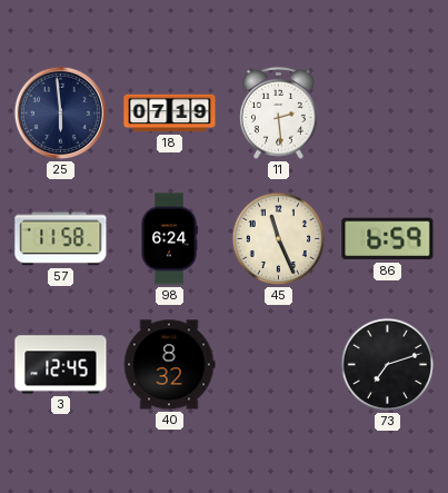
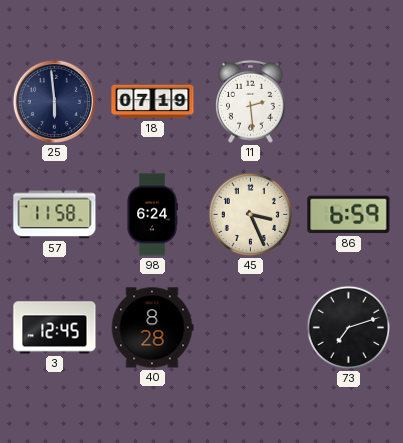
45: 11:26 -> 3:26 (251, 215)
40: 8:32 -> 8:28 (152, 328)
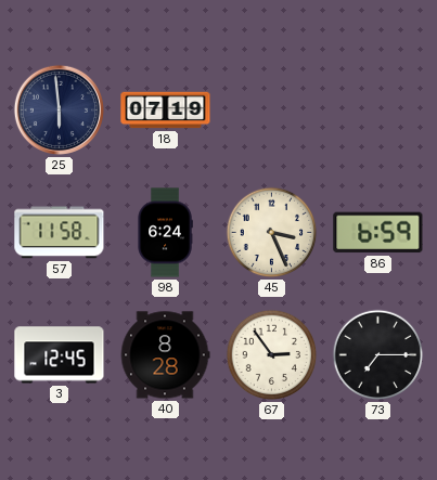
11: 2:29 -> none (251, 101)
67: none -> 2:54 (272, 355)
73: 7:12 -> 7:15 (378, 355)
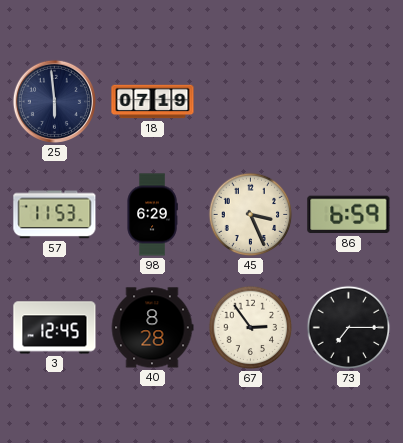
57: 11:58 -> 11:53 (55, 215)
98: 6:24 -> 6:29 (152, 215)
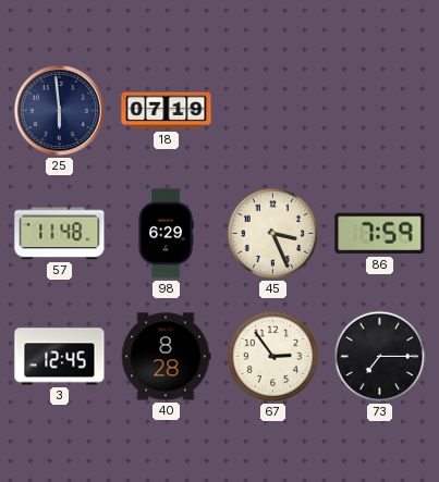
57: 11:53 -> 11:48 (60, 234)
86: 6:59 -> 7:59 (380, 234)
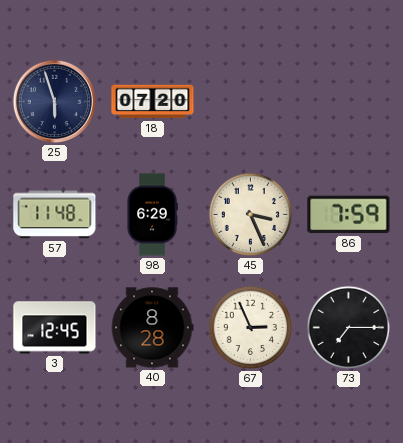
25: 5:59 -> 5:57 (54, 101)
18: 07:19 -> 07:20 (153, 102)
67: 2:54 -> 2:56 (251, 328)
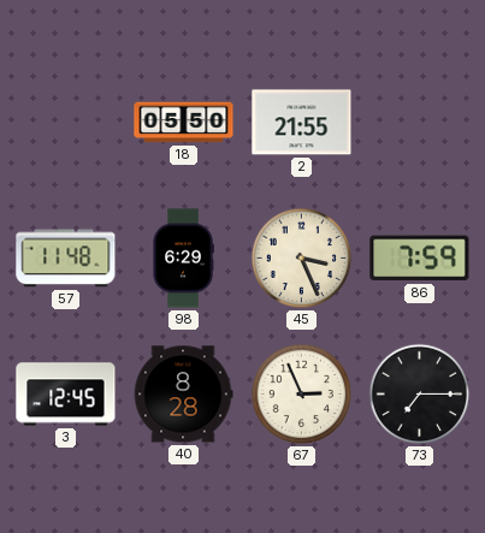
25: 5:57 -> none (54, 101)
18: 07:20 -> 05:50 (184, 123)
2: none -> 21:55 (302, 123)
